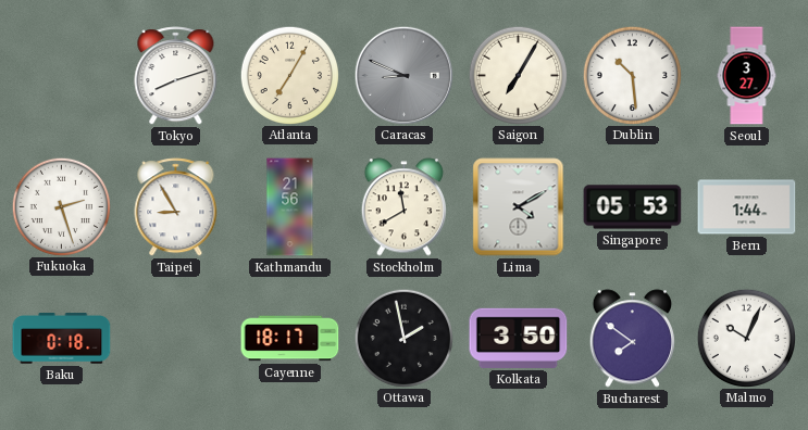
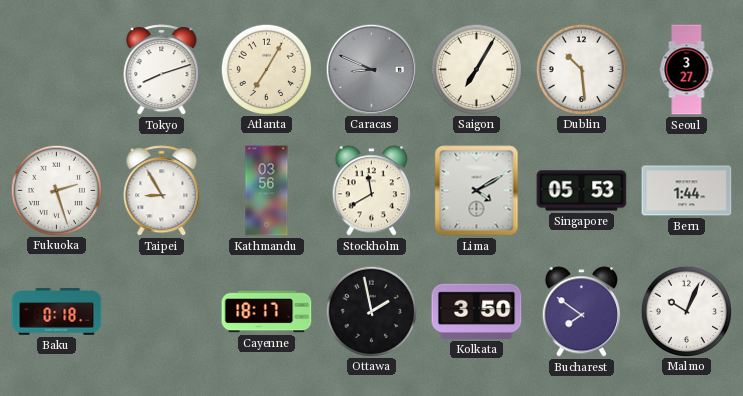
Kathmandu: 21:56 -> 03:56 (267, 191)
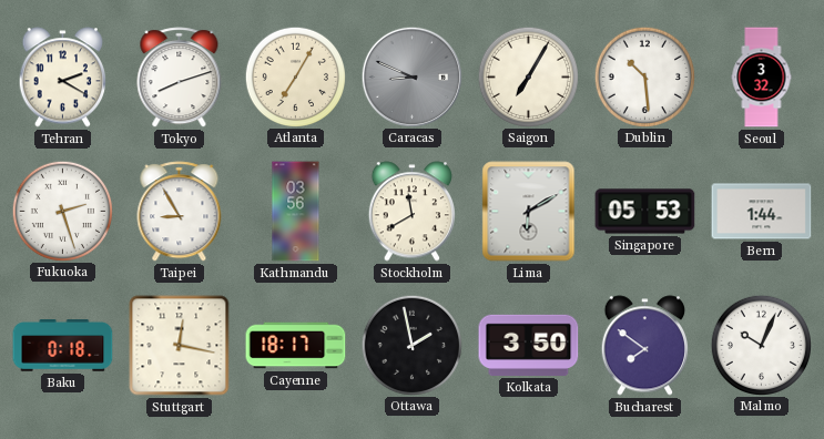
Tehran: none -> 2:20 (62, 78)
Seoul: 3:27 -> 3:32 (762, 78)
Lima: 4:10 -> 6:10 (529, 212)
Stuttgart: none -> 12:17 (180, 346)
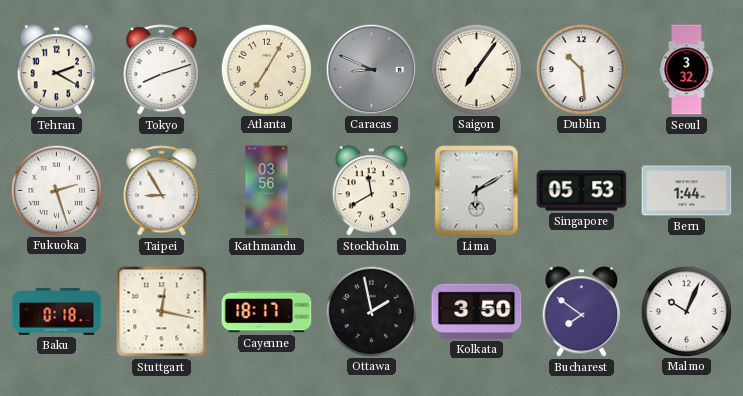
Saigon: 7:05 -> 7:06 (476, 69)
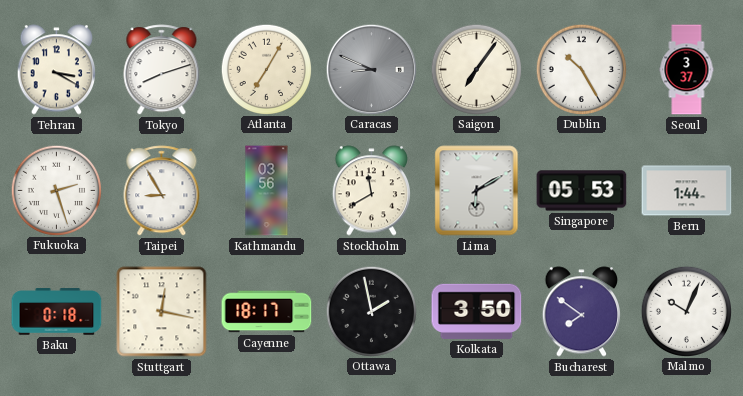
Tehran: 2:20 -> 3:20 (56, 70)
Dublin: 10:29 -> 10:25 (581, 69)
Seoul: 3:32 -> 3:37 (687, 70)
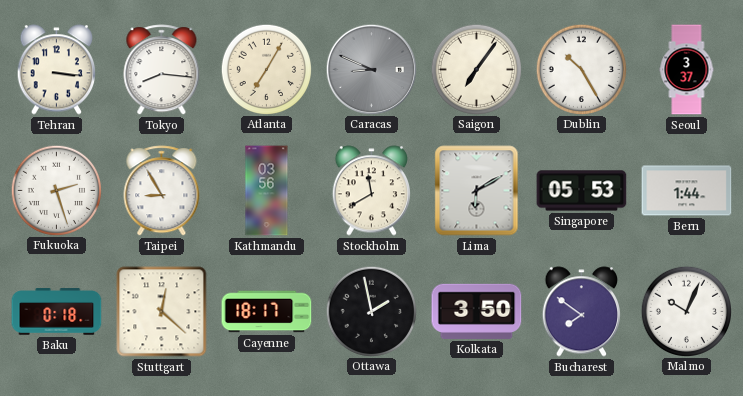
Tehran: 3:20 -> 3:16 (56, 70)
Tokyo: 8:12 -> 8:16 (162, 70)
Stuttgart: 12:17 -> 12:22 (162, 312)
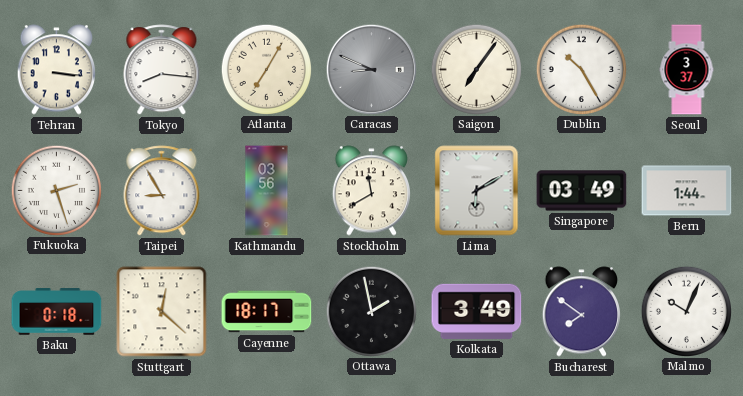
Singapore: 05:53 -> 03:49 (582, 191)
Kolkata: 3:50 -> 3:49 (477, 311)
